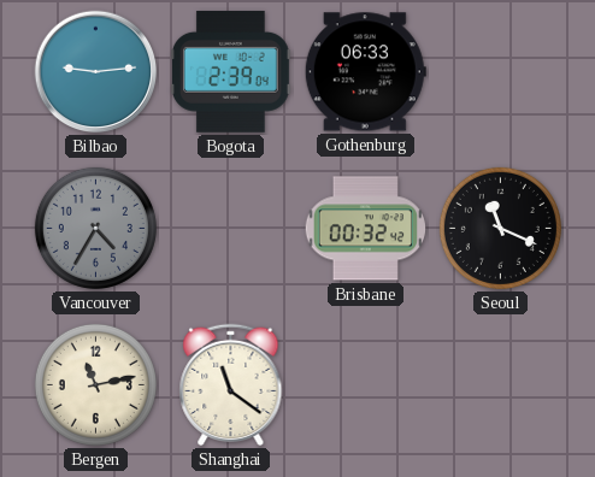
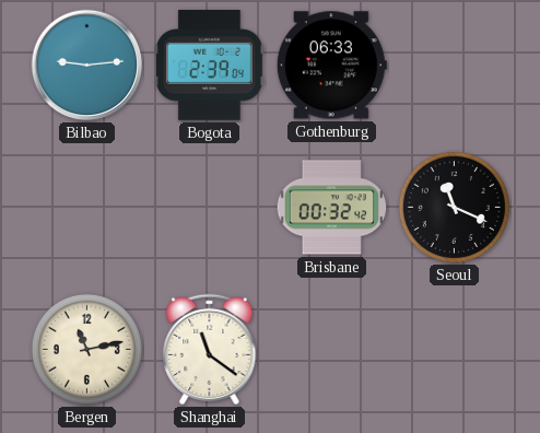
Vancouver: 4:35 -> none (95, 228)
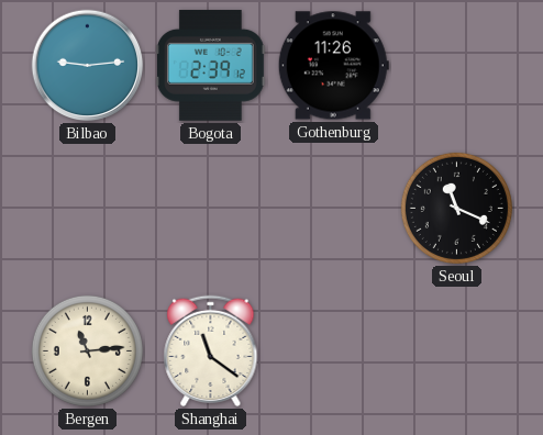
Bogota: 2:39:04 -> 2:39:12 (210, 65)
Gothenburg: 06:33 -> 11:26 (333, 66)
Brisbane: 00:32 -> none (331, 208)
Bergen: 11:13 -> 11:14 (87, 350)
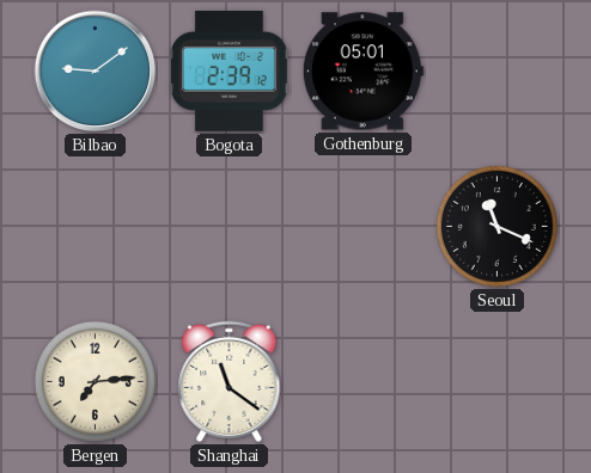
Bilbao: 9:14 -> 9:09 (96, 72)
Gothenburg: 11:26 -> 05:01 (362, 72)
Bergen: 11:14 -> 7:14 (95, 381)
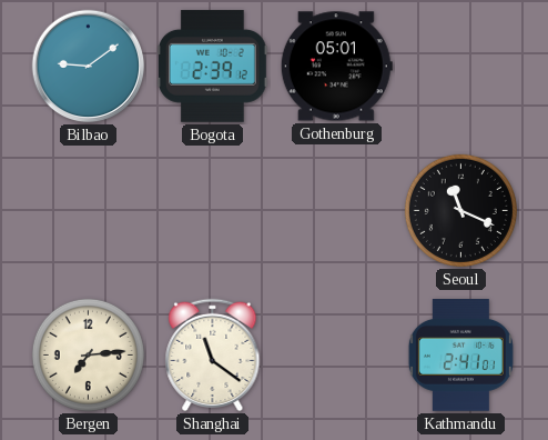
Kathmandu: none -> 2:41 (460, 356)
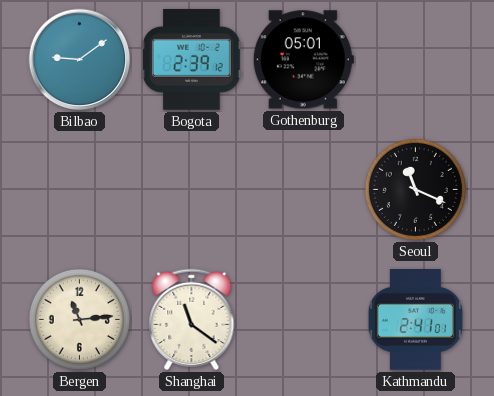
Bergen: 7:14 -> 11:14 (79, 319)
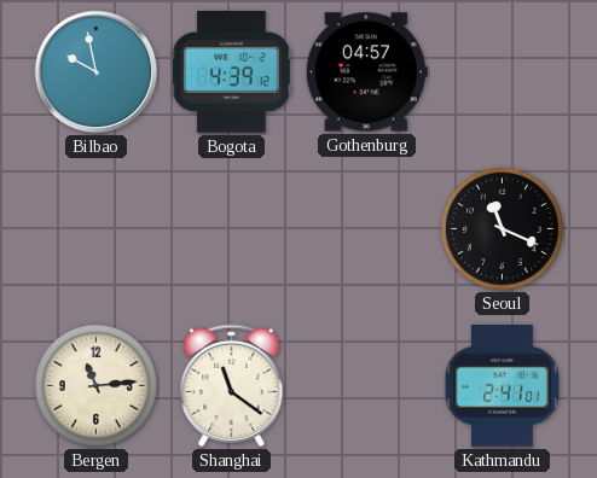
Bilbao: 9:09 -> 9:58 (97, 72)
Bogota: 2:39 -> 4:39 (231, 71)
Gothenburg: 05:01 -> 04:57 (366, 72)
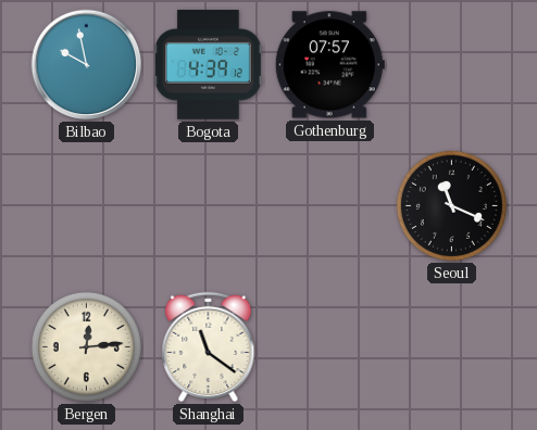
Gothenburg: 04:57 -> 07:57 (329, 65)
Bergen: 11:14 -> 12:14 (86, 346)
Kathmandu: 2:41 -> none (502, 386)
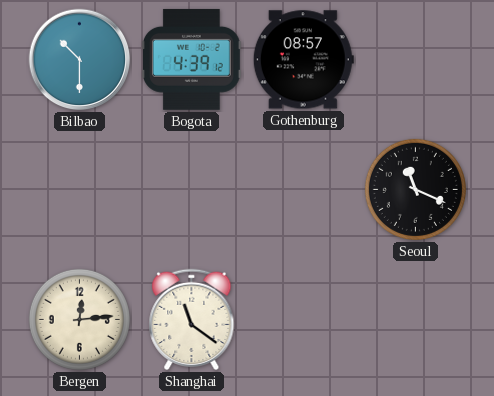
Bilbao: 9:58 -> 10:30 (80, 60)
Gothenburg: 07:57 -> 08:57 (303, 60)
